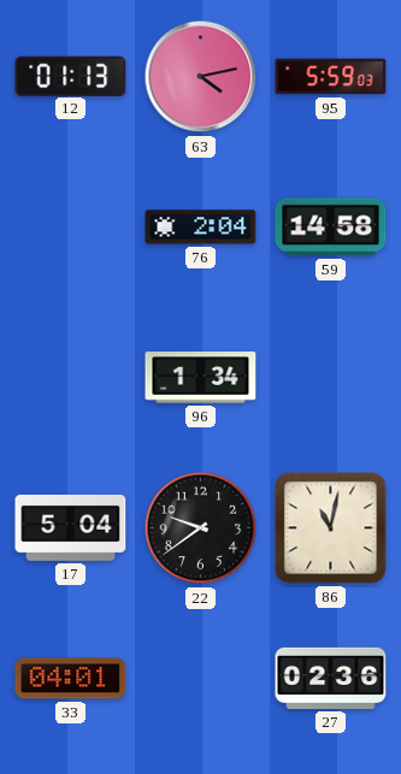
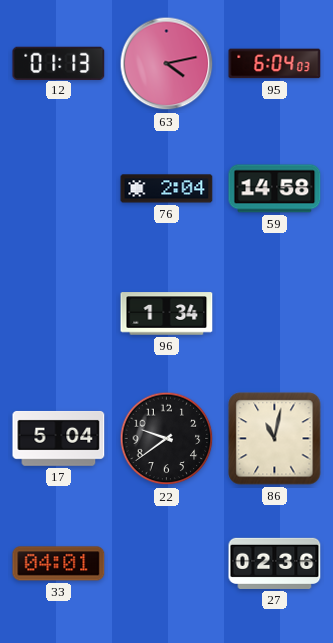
95: 5:59 -> 6:04 (275, 64)
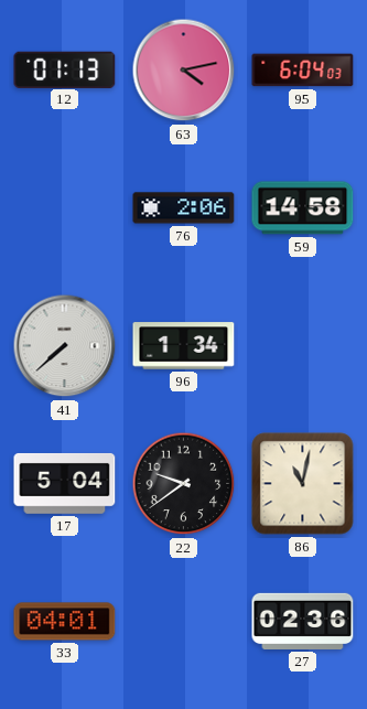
76: 2:04 -> 2:06 (184, 208)
41: none -> 7:38 (65, 346)
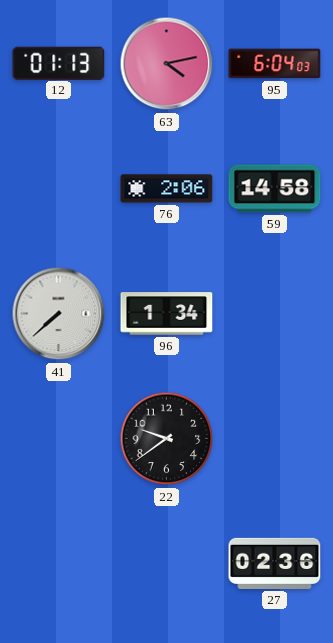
17: 5:04 -> none (65, 483)
86: 11:02 -> none (303, 484)
33: 04:01 -> none (65, 622)
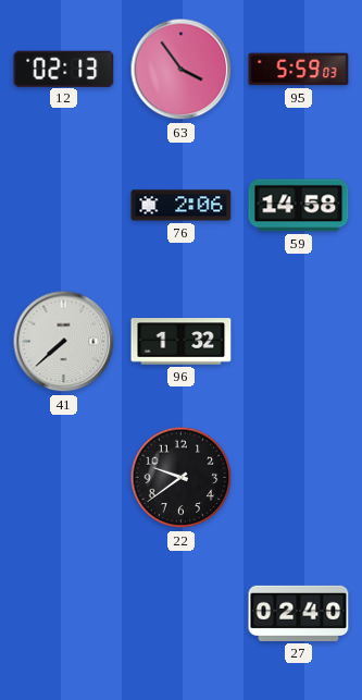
12: 01:13 -> 02:13 (64, 69)
63: 4:13 -> 3:54 (182, 70)
95: 6:04 -> 5:59 (299, 70)
96: 1:34 -> 1:32 (182, 342)
27: 02:36 -> 02:40 (299, 613)
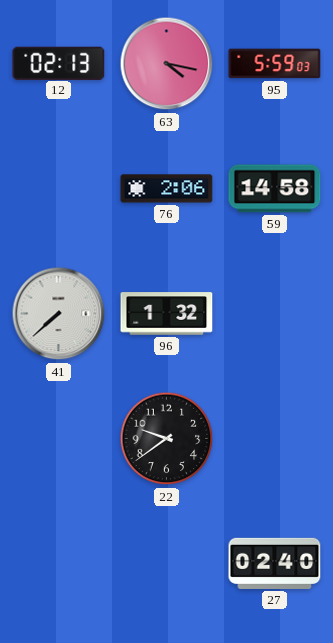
63: 3:54 -> 4:17 (167, 64)
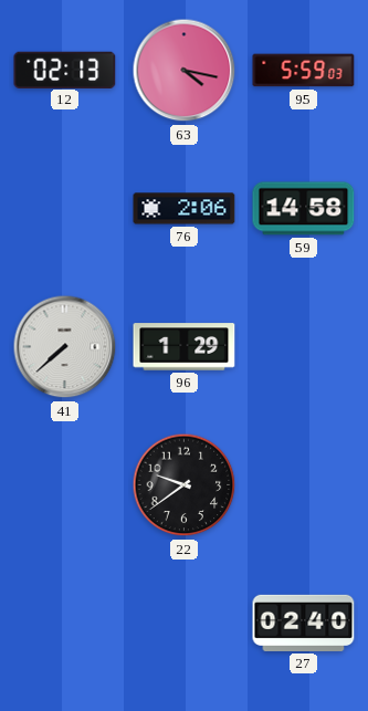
96: 1:32 -> 1:29 (185, 347)
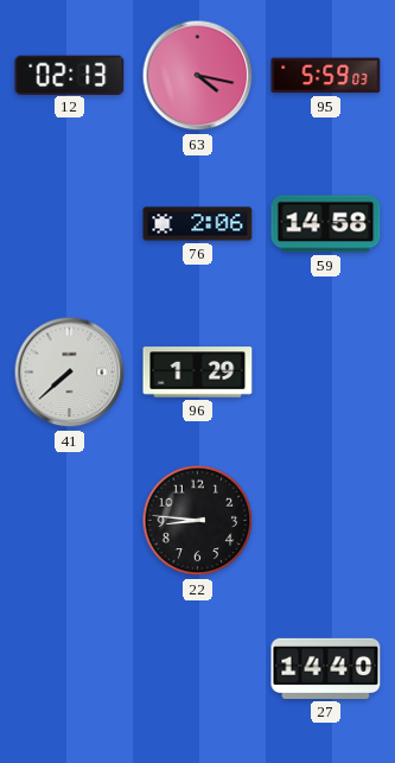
22: 9:39 -> 8:46 (198, 521)
27: 02:40 -> 14:40 (326, 668)
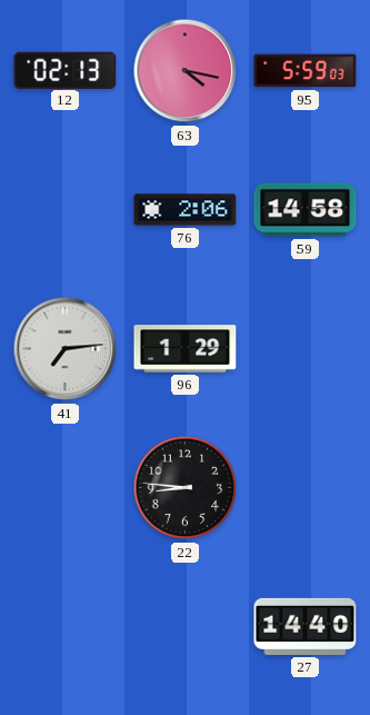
41: 7:38 -> 7:14 (66, 349)
